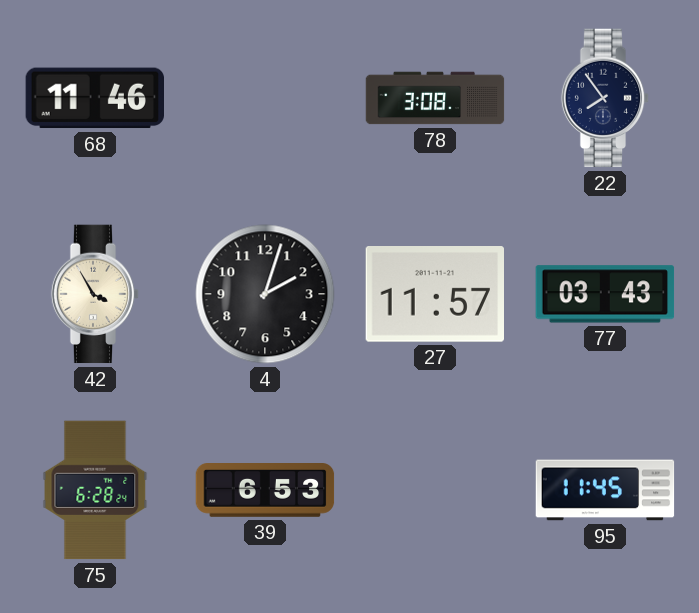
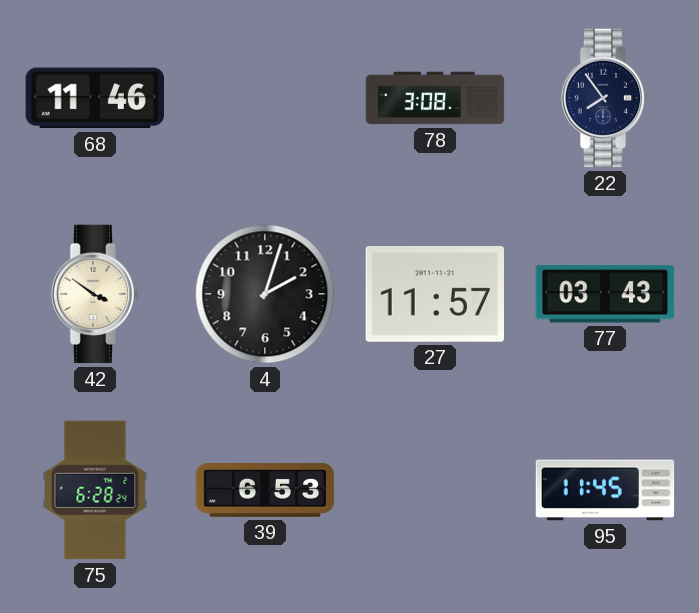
42: 3:55 -> 3:51 (95, 294)
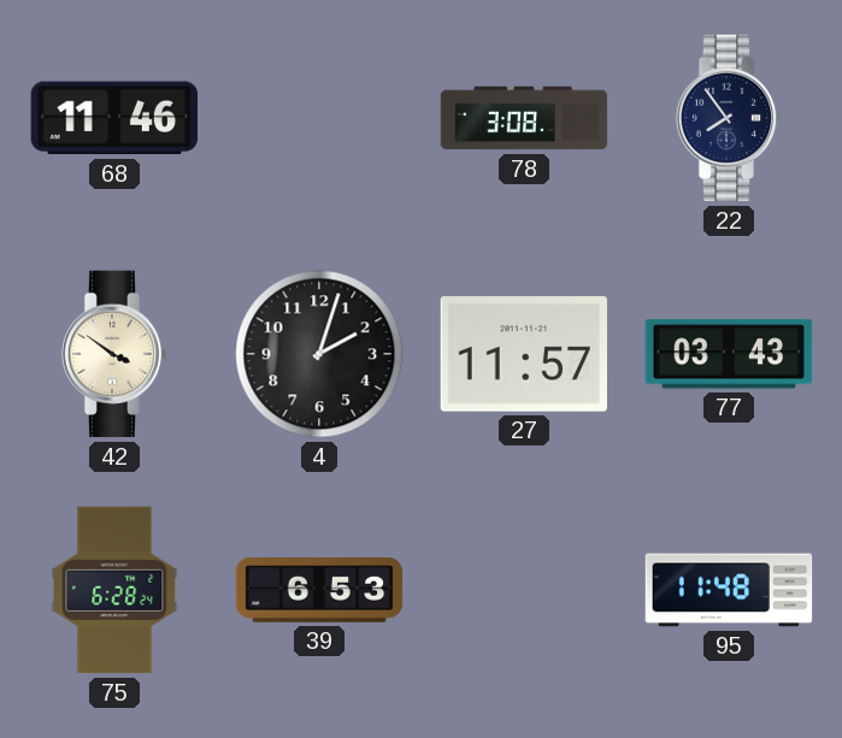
95: 11:45 -> 11:48 (729, 590)
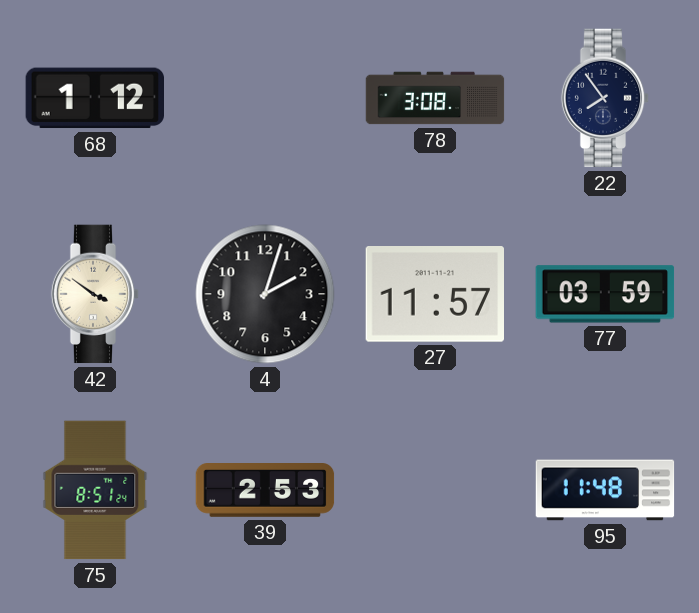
68: 11:46 -> 1:12 (94, 98)
77: 03:43 -> 03:59 (605, 294)
75: 6:28 -> 8:51 (95, 490)
39: 6:53 -> 2:53 (265, 491)
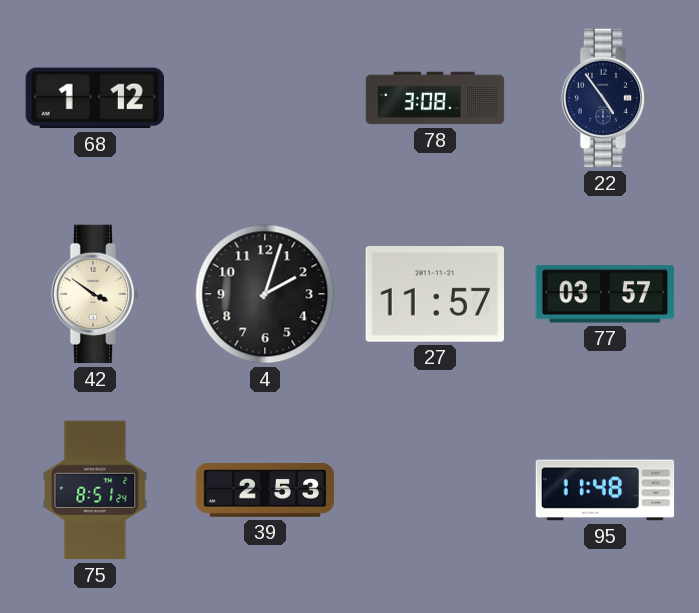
22: 7:54 -> 4:54 (605, 98)
77: 03:59 -> 03:57 (605, 294)
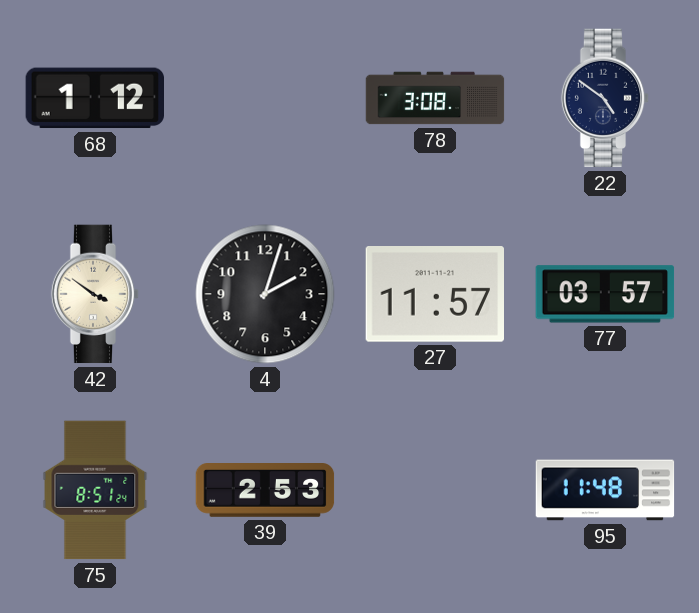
22: 4:54 -> 4:51 (605, 98)
